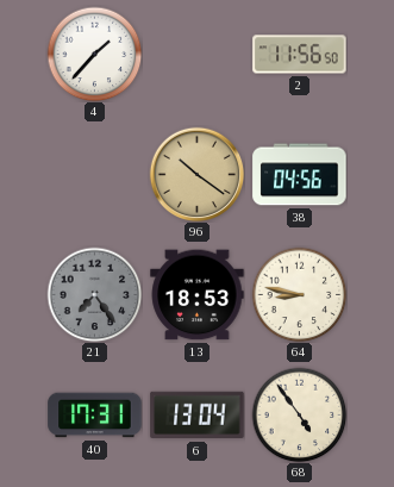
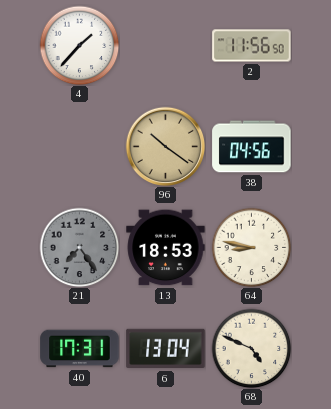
68: 4:54 -> 4:49 (251, 348)
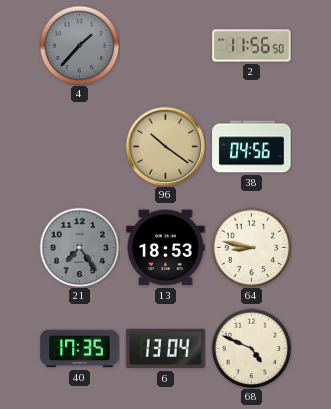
4 dial: white -> grey (79, 45)
40: 17:31 -> 17:35 (80, 349)
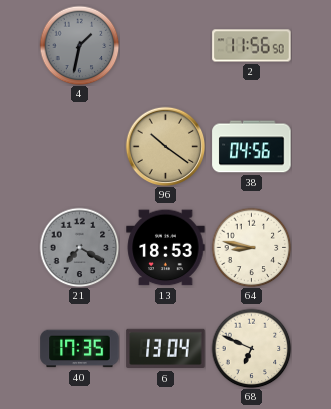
4: 1:37 -> 1:32 (79, 45)
21: 7:24 -> 7:20 (79, 247)
68: 4:49 -> 6:49 (251, 348)
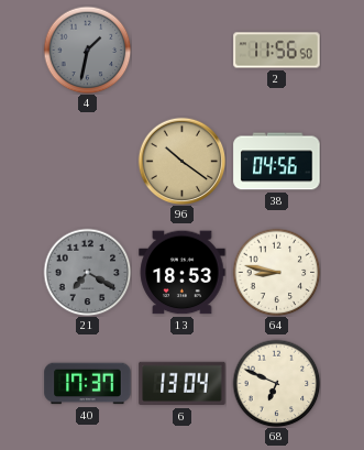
40: 17:35 -> 17:37 (88, 384)
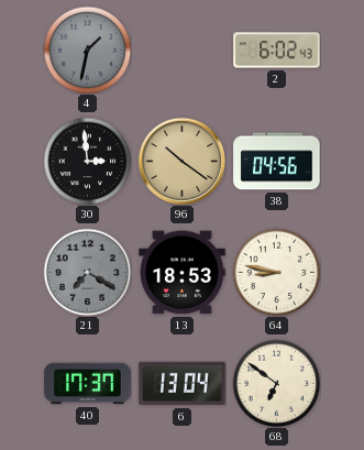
2: 11:56 -> 6:02 (277, 51)
30: none -> 2:59 (87, 161)
68: 6:49 -> 6:51 (276, 383)
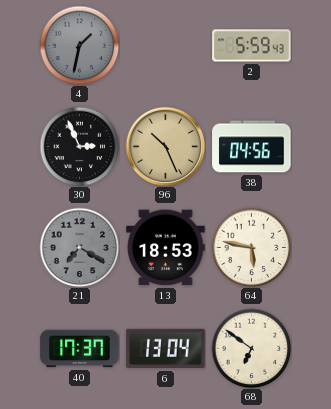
2: 6:02 -> 5:59 (252, 46)
30: 2:59 -> 2:56 (79, 146)
96: 10:21 -> 10:26 (165, 146)
64: 8:47 -> 5:47 (251, 247)
